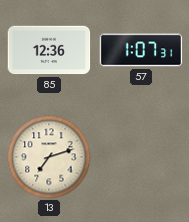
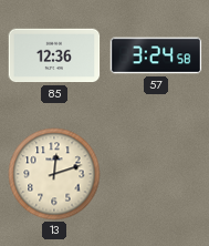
57: 1:07 -> 3:24 (156, 55)
13: 7:12 -> 12:12 (54, 174)
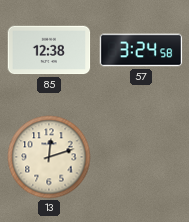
85: 12:36 -> 12:38 (49, 50)
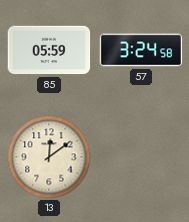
85: 12:38 -> 05:59 (49, 50)
13: 12:12 -> 12:09 (49, 157)
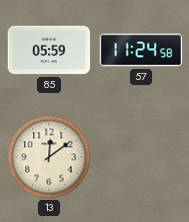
57: 3:24 -> 11:24 (141, 50)
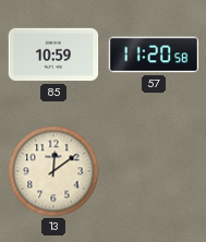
85: 05:59 -> 10:59 (53, 55)
57: 11:24 -> 11:20 (154, 55)
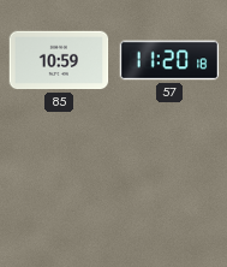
57: 11:20:58 -> 11:20:18 (169, 60)
13: 12:09 -> none (53, 171)
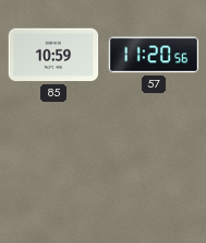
57: 11:20:18 -> 11:20:56 (154, 55)
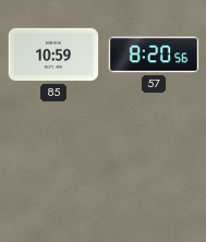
57: 11:20 -> 8:20 (154, 55)
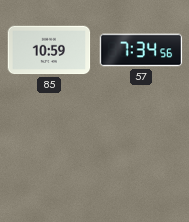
57: 8:20 -> 7:34 (141, 50)
